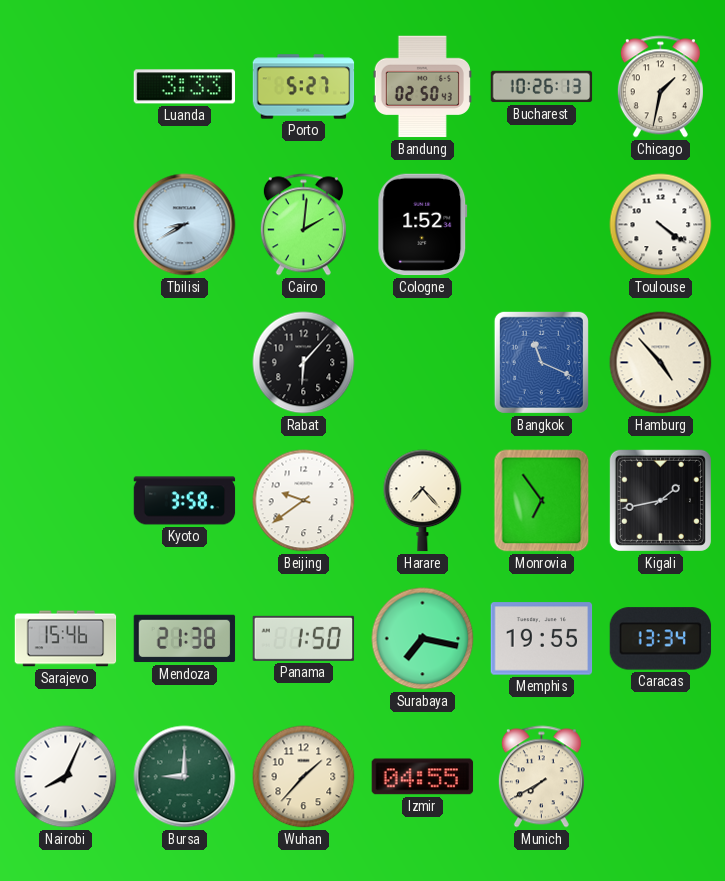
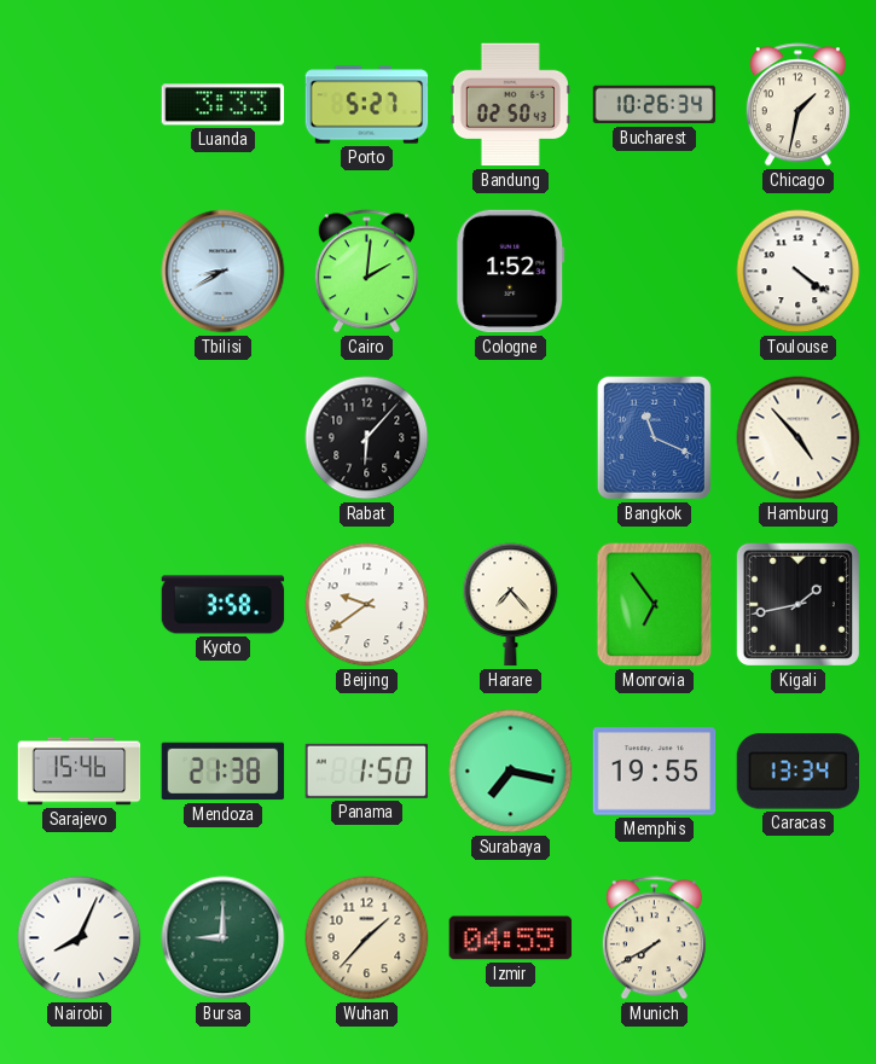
Bucharest: 10:26:13 -> 10:26:34 (655, 105)
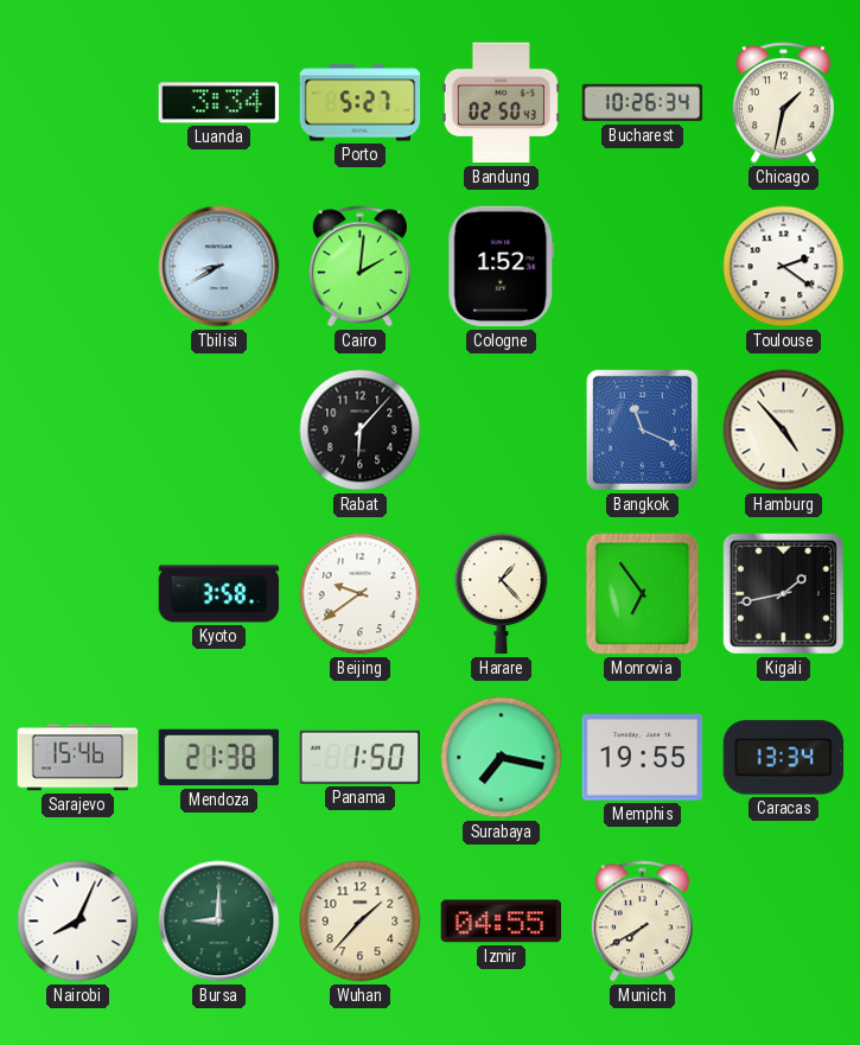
Luanda: 3:33 -> 3:34 (219, 103)
Toulouse: 4:21 -> 2:21 (784, 267)
Harare: 7:23 -> 1:23 (502, 594)
